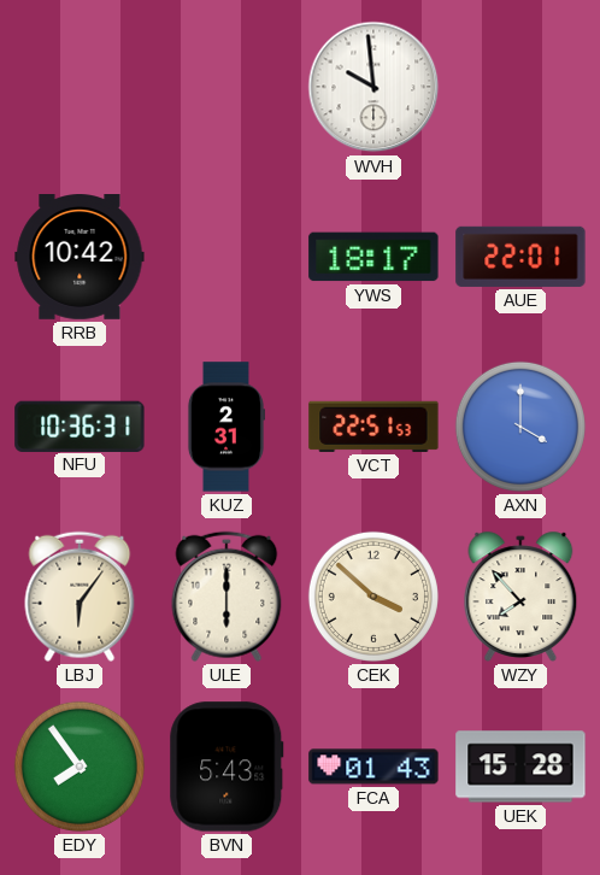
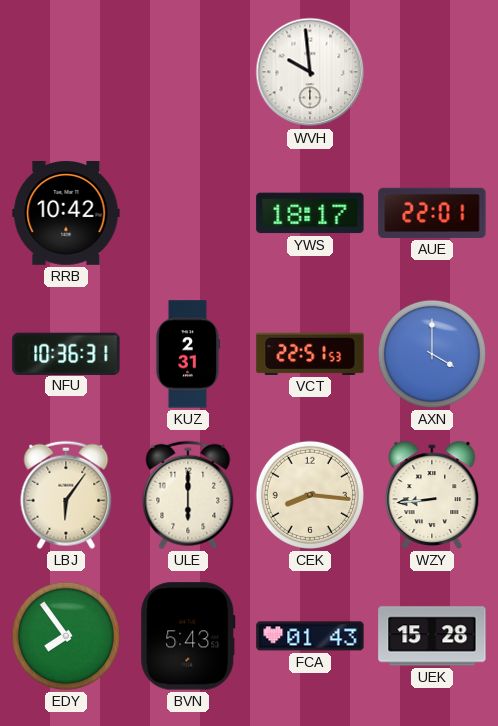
CEK: 3:52 -> 8:16 (310, 495)
WZY: 7:53 -> 8:44 (432, 495)
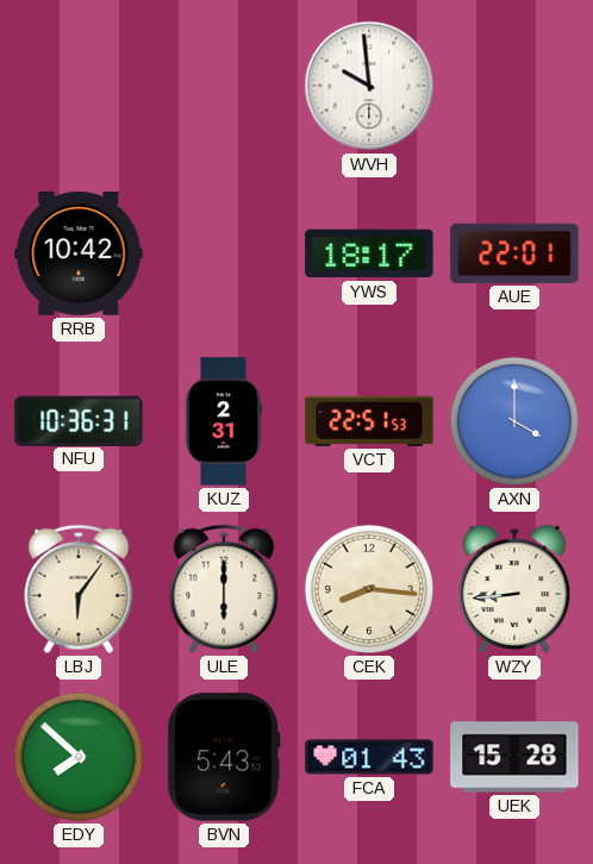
EDY: 7:54 -> 7:52 (79, 757)
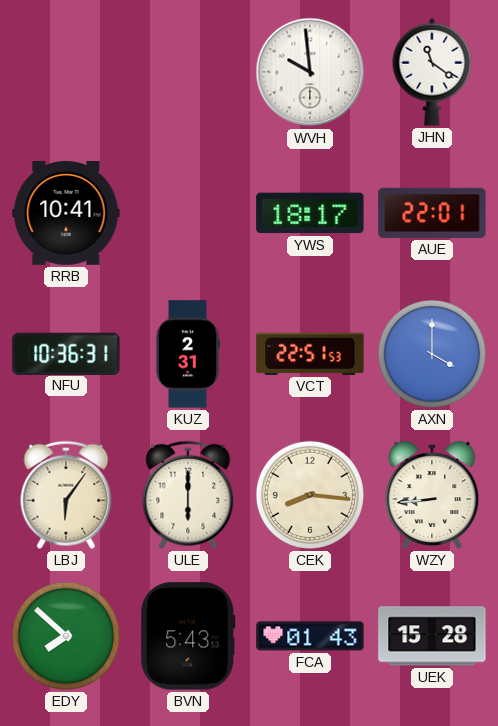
JHN: none -> 11:21 (432, 72)
RRB: 10:42 -> 10:41 (66, 214)
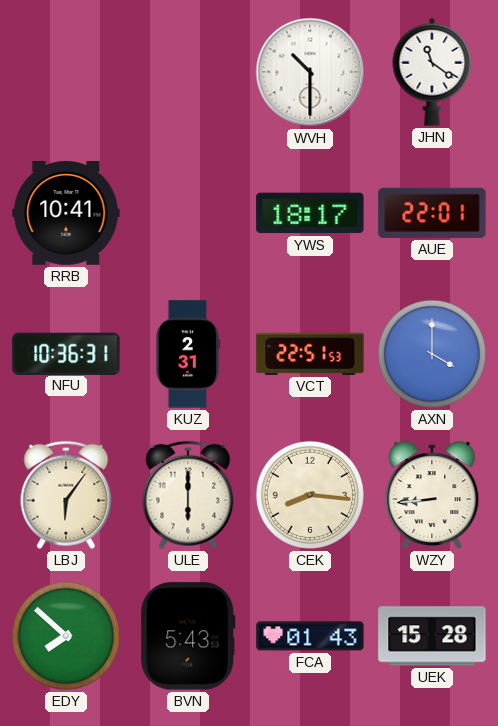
WVH: 9:59 -> 10:30 (310, 72)
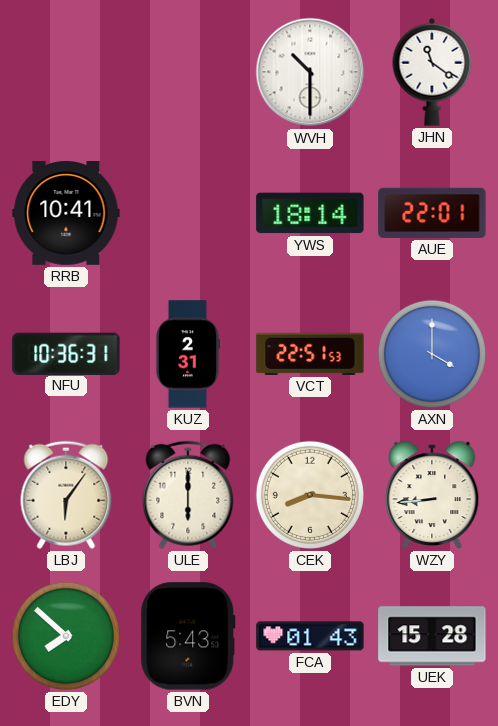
YWS: 18:17 -> 18:14 (310, 213)
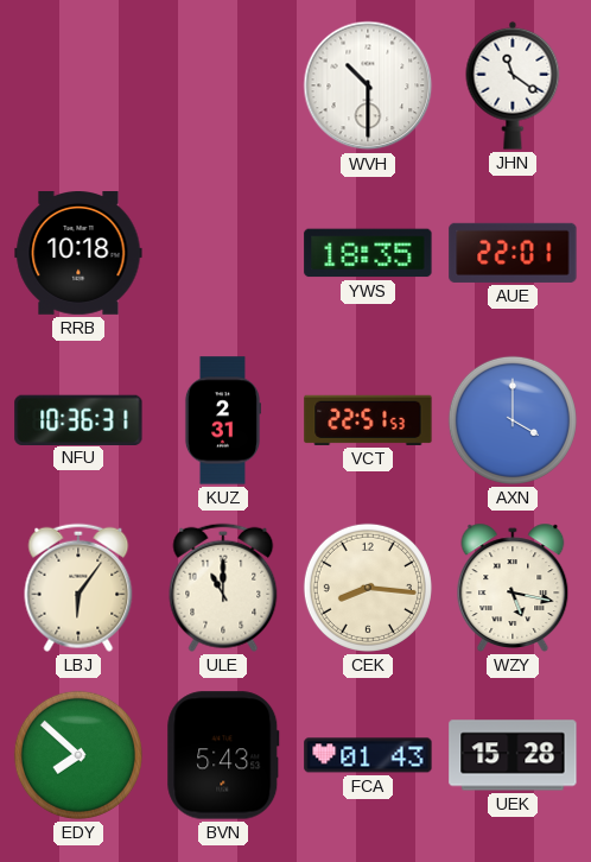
RRB: 10:41 -> 10:18 (78, 254)
YWS: 18:14 -> 18:35 (368, 253)
ULE: 6:00 -> 11:00 (223, 588)
WZY: 8:44 -> 5:17 (513, 588)
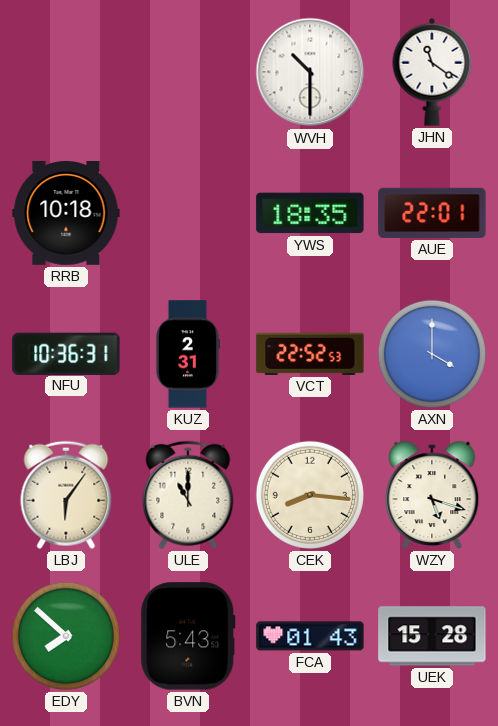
VCT: 22:51 -> 22:52 (310, 354)
WZY: 5:17 -> 5:18 (432, 495)
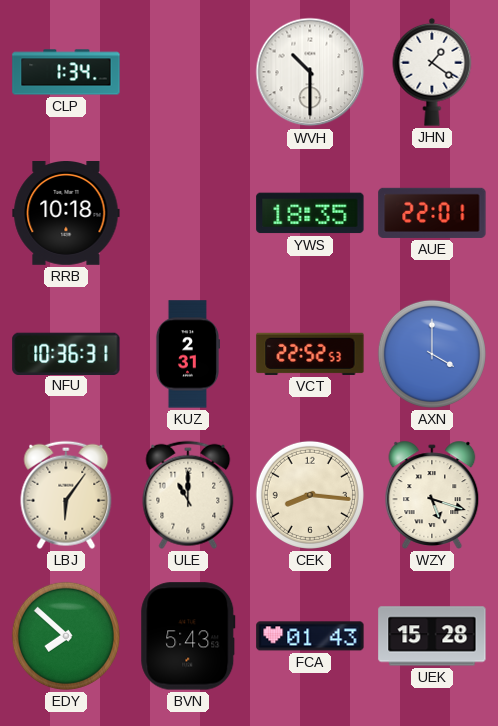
CLP: none -> 1:34 (66, 72)
JHN: 11:21 -> 1:21 (432, 72)
